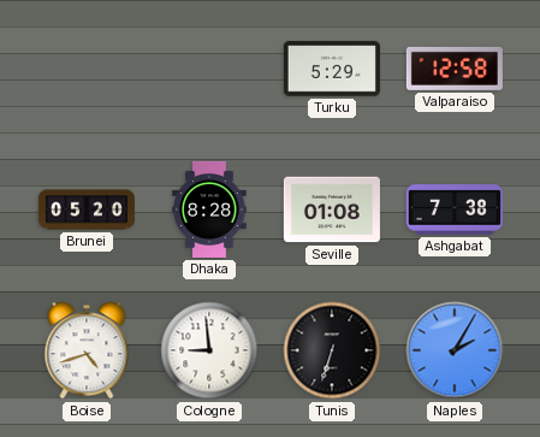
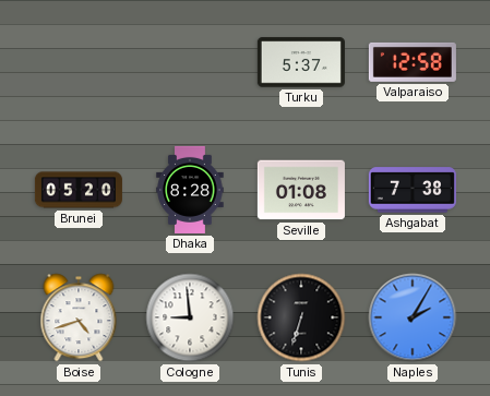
Turku: 5:29 -> 5:37 (301, 62)
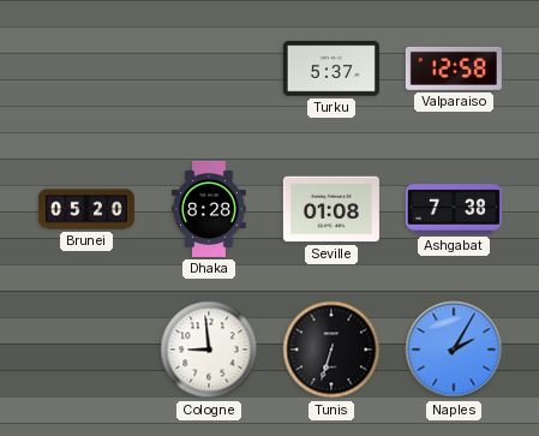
Boise: 4:42 -> none (79, 317)
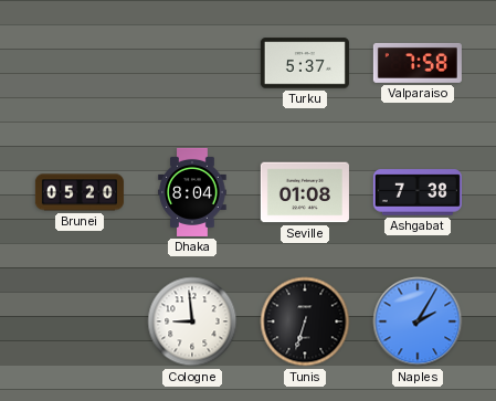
Valparaiso: 12:58 -> 7:58 (418, 63)
Dhaka: 8:28 -> 8:04 (192, 192)
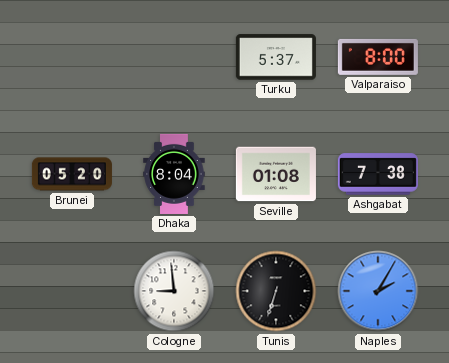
Valparaiso: 7:58 -> 8:00 (378, 57)
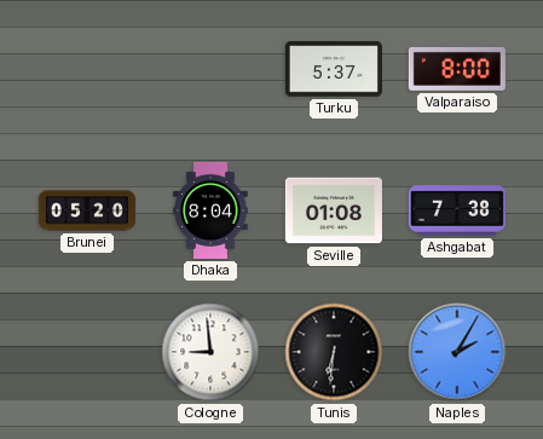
Tunis: 6:33 -> 6:31 (334, 352)
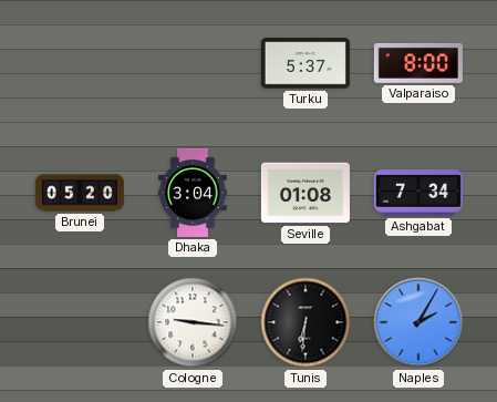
Dhaka: 8:04 -> 3:04 (193, 193)
Ashgabat: 7:38 -> 7:34 (418, 193)
Cologne: 8:59 -> 9:16 (193, 322)
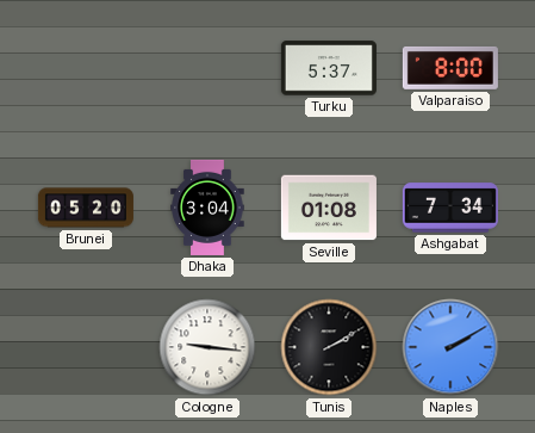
Tunis: 6:31 -> 2:10 (329, 347)
Naples: 2:05 -> 2:10 (450, 347)
